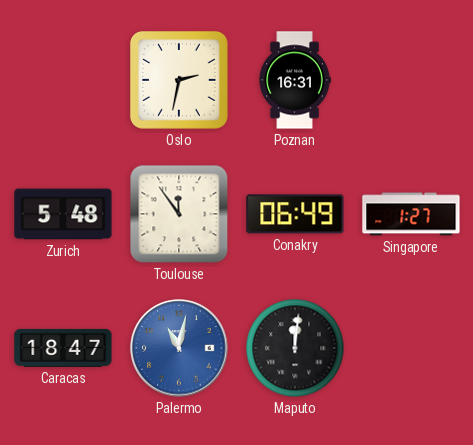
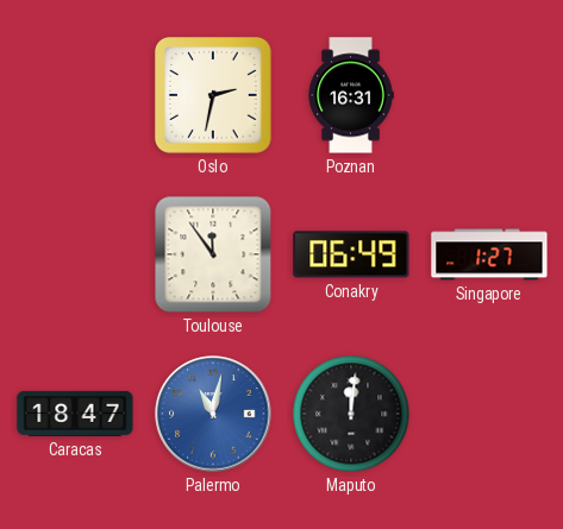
Zurich: 5:48 -> none (63, 214)
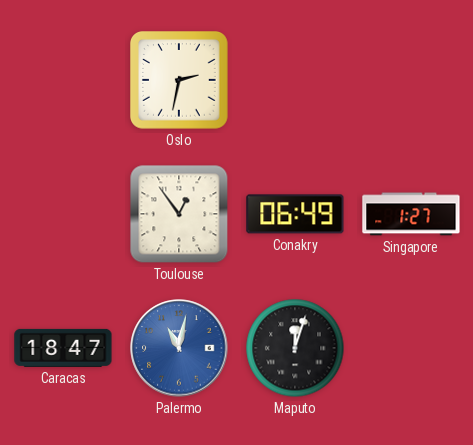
Poznan: 16:31 -> none (351, 95)
Toulouse: 11:54 -> 12:54 (179, 214)
Maputo: 12:01 -> 12:03 (295, 348)
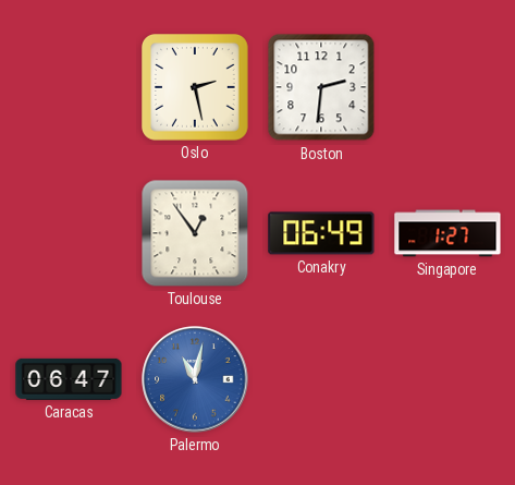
Oslo: 2:32 -> 2:28 (196, 88)
Boston: none -> 2:31 (321, 87)
Caracas: 18:47 -> 06:47 (69, 379)
Maputo: 12:03 -> none (295, 348)
